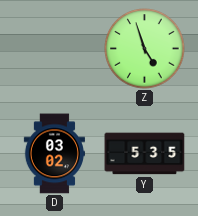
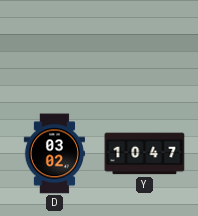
Z: 4:57 -> none (145, 49)
Y: 5:35 -> 10:47 (145, 154)
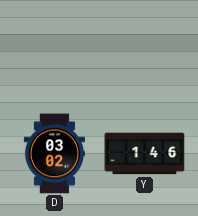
Y: 10:47 -> 1:46 (145, 154)
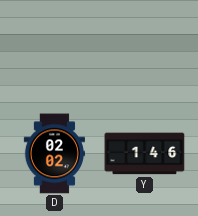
D: 03:02 -> 02:02 (54, 154)
